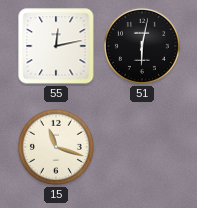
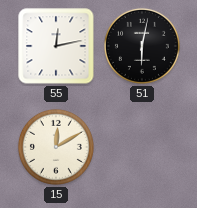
15: 11:18 -> 12:10 (56, 147)
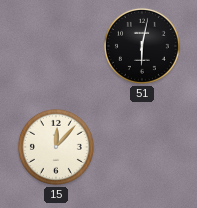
55: 12:13 -> none (56, 46)
15: 12:10 -> 12:07 (56, 147)
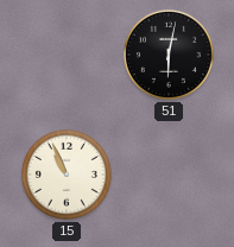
15: 12:07 -> 10:56 (67, 175)
